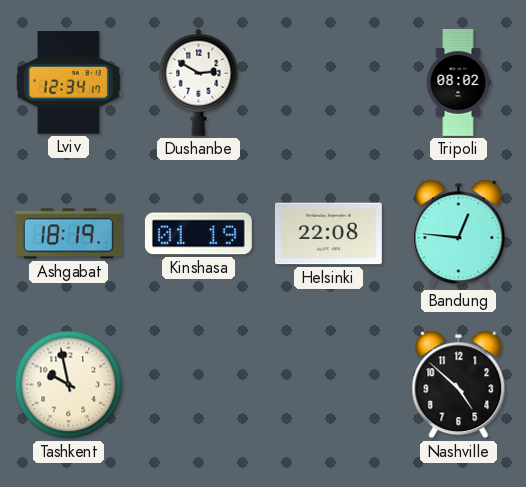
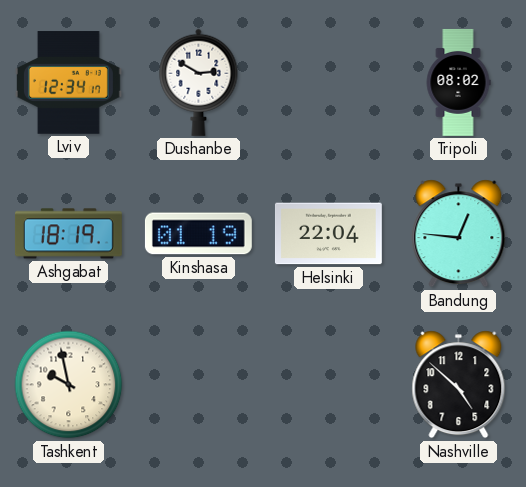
Helsinki: 22:08 -> 22:04 (328, 234)
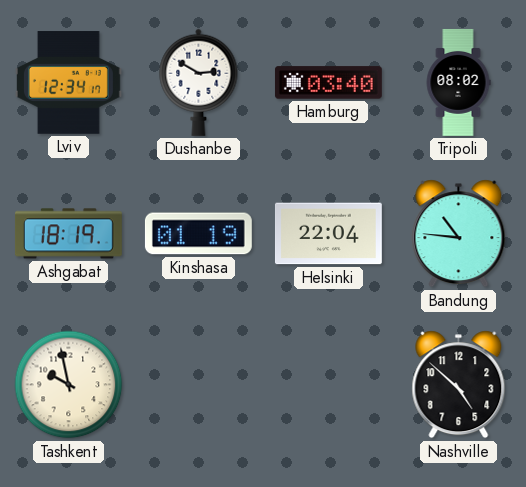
Hamburg: none -> 03:40 (328, 83)
Bandung: 12:46 -> 10:46 (459, 234)
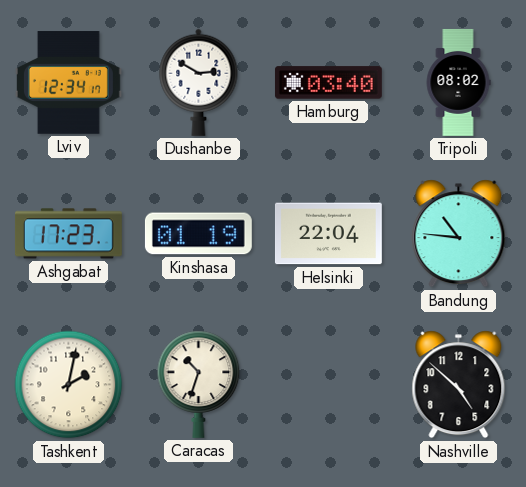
Ashgabat: 18:19 -> 17:23 (68, 234)
Tashkent: 9:58 -> 2:02 (69, 385)
Caracas: none -> 10:33 (199, 384)
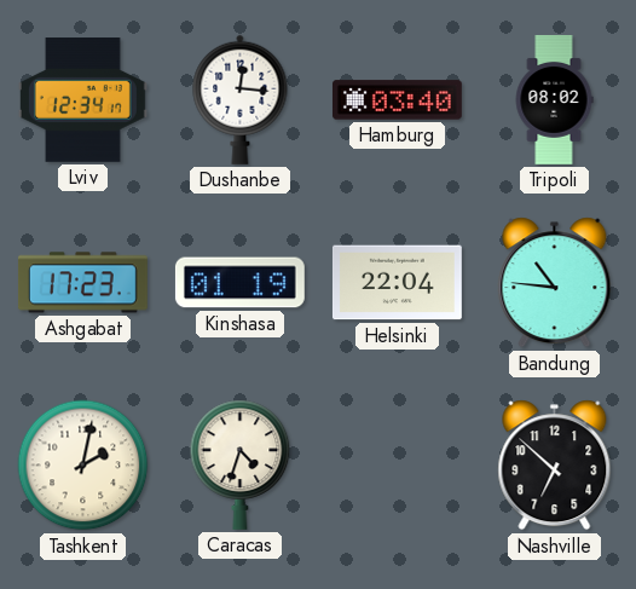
Dushanbe: 2:50 -> 12:16 (241, 99)
Caracas: 10:33 -> 4:33 (241, 464)
Nashville: 4:52 -> 6:52 (555, 466)
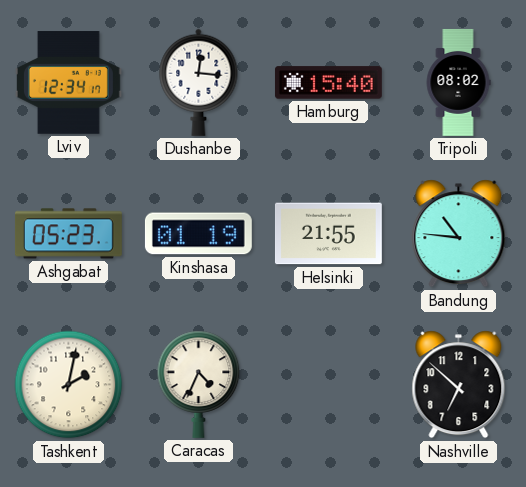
Hamburg: 03:40 -> 15:40 (328, 83)
Ashgabat: 17:23 -> 05:23 (68, 234)
Helsinki: 22:04 -> 21:55 (328, 234)
Caracas: 4:33 -> 4:34 (199, 384)
